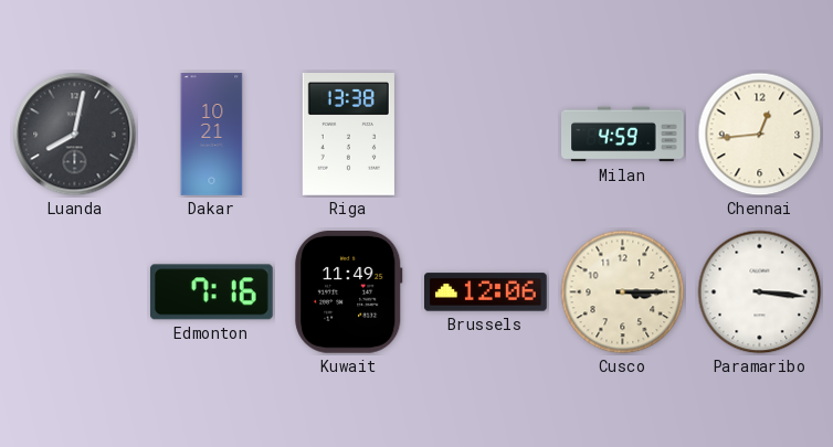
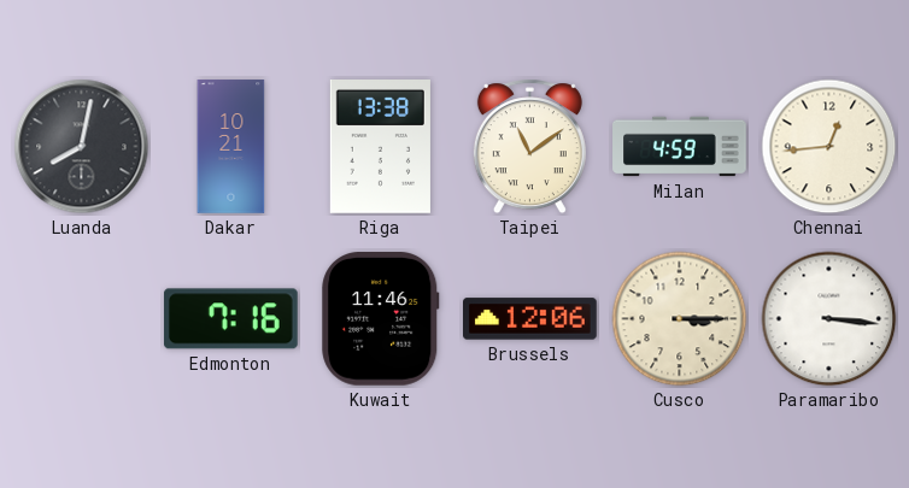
Taipei: none -> 11:09 (529, 147)
Kuwait: 11:49 -> 11:46 (381, 319)
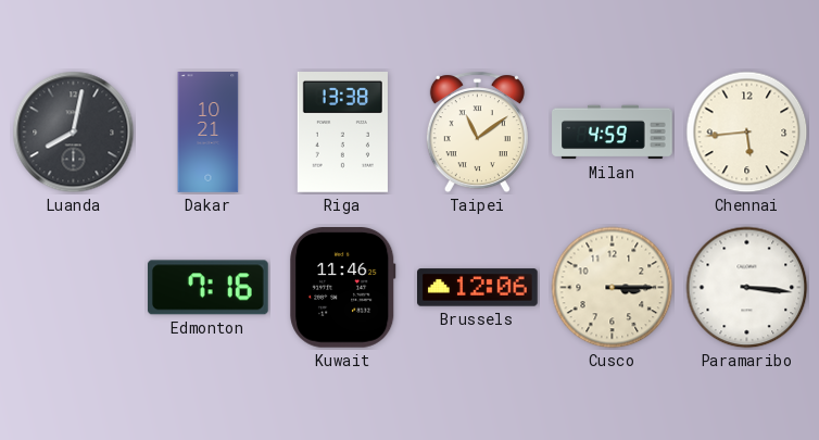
Chennai: 12:44 -> 5:44 (747, 133)
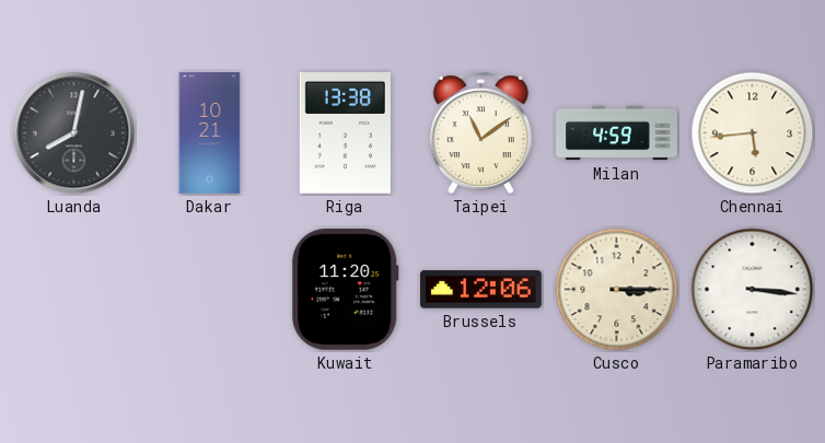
Edmonton: 7:16 -> none (207, 288)
Kuwait: 11:46 -> 11:20 (346, 290)
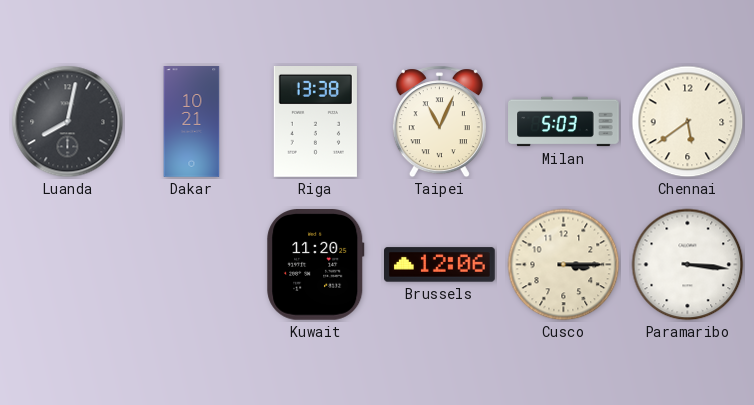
Taipei: 11:09 -> 11:04 (439, 122)
Milan: 4:59 -> 5:03 (564, 122)
Chennai: 5:44 -> 5:39 (688, 122)
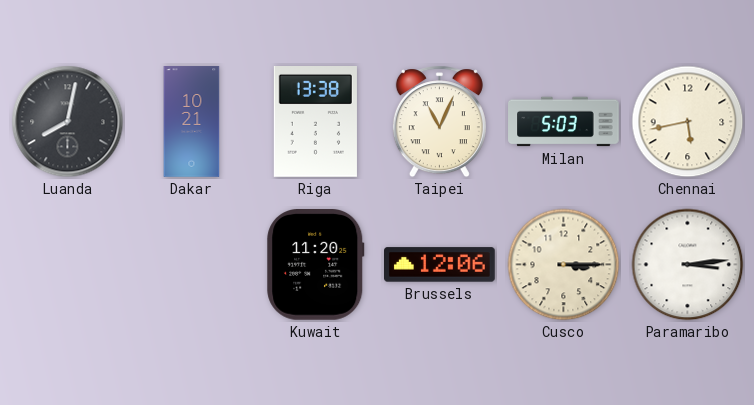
Chennai: 5:39 -> 5:43 (688, 122)
Paramaribo: 3:16 -> 3:14 (688, 265)
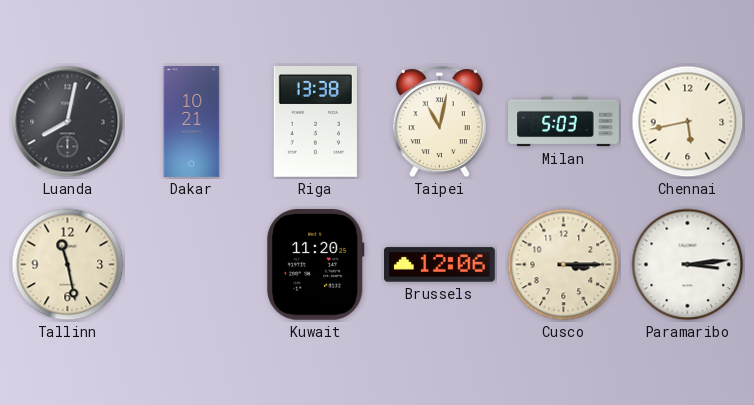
Taipei: 11:04 -> 11:02 (439, 122)
Tallinn: none -> 11:28 (68, 265)
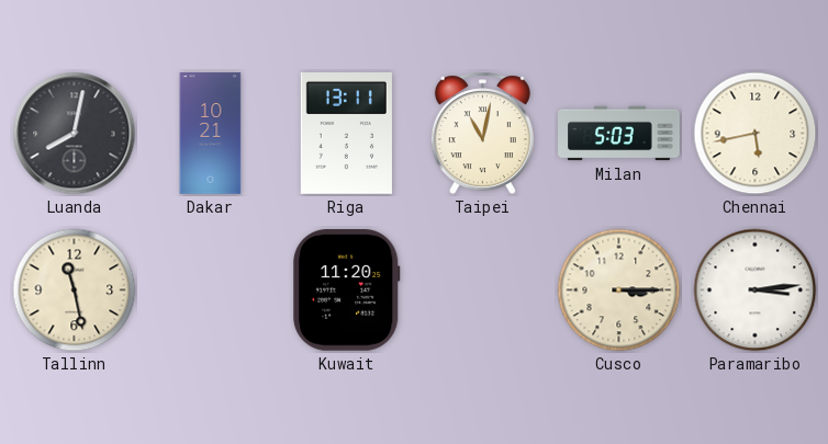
Riga: 13:38 -> 13:11 (346, 134)
Brussels: 12:06 -> none (440, 265)
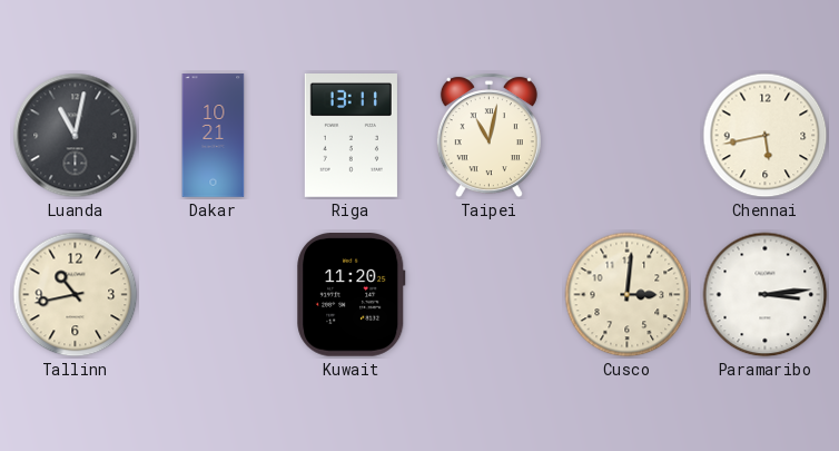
Luanda: 8:02 -> 11:02 (76, 136)
Milan: 5:03 -> none (619, 134)
Tallinn: 11:28 -> 10:43 (76, 295)
Cusco: 3:15 -> 3:01 (628, 295)
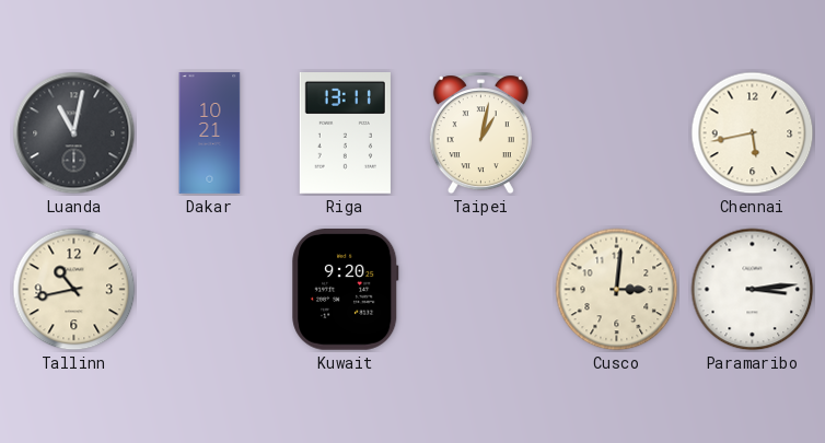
Taipei: 11:02 -> 1:02 (480, 133)
Kuwait: 11:20 -> 9:20 (346, 290)
